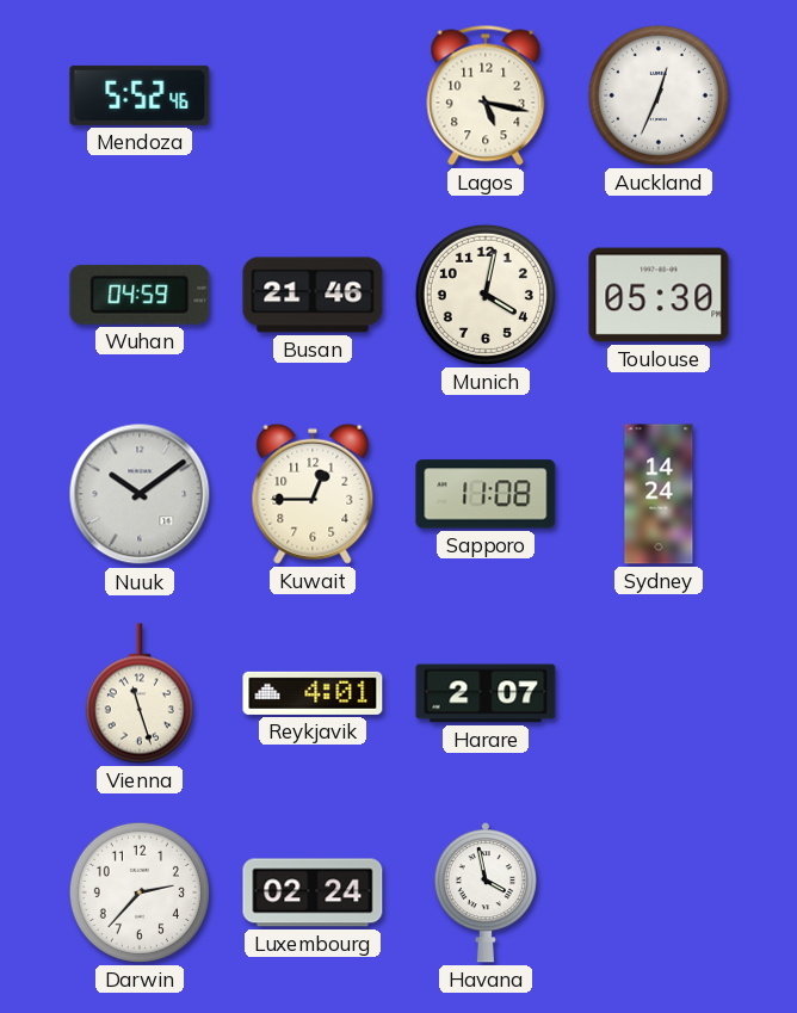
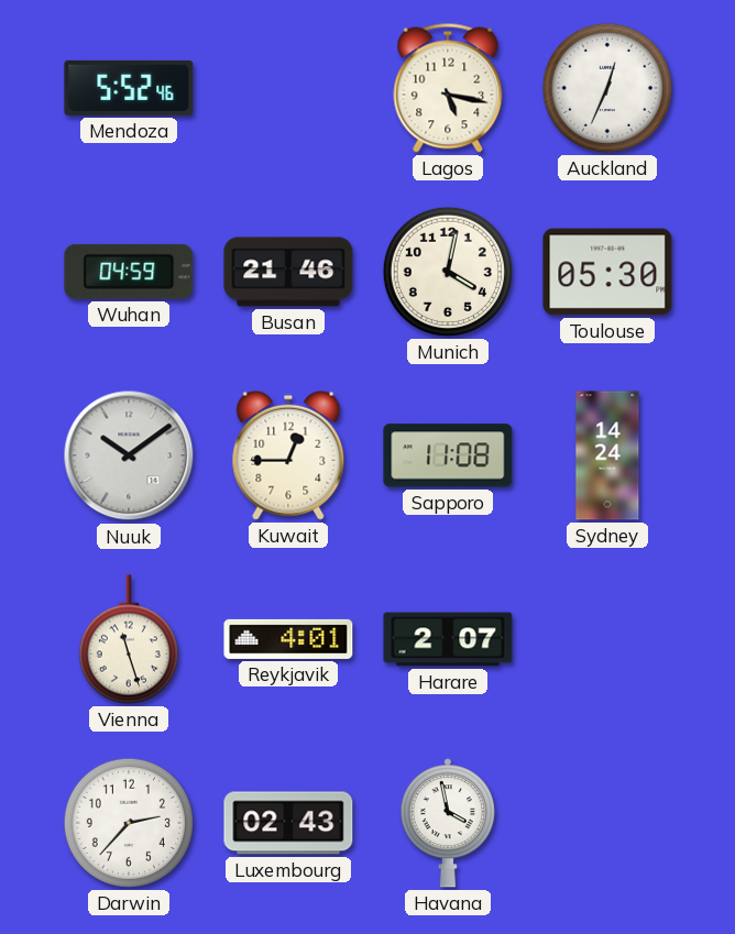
Luxembourg: 02:24 -> 02:43 (288, 823)
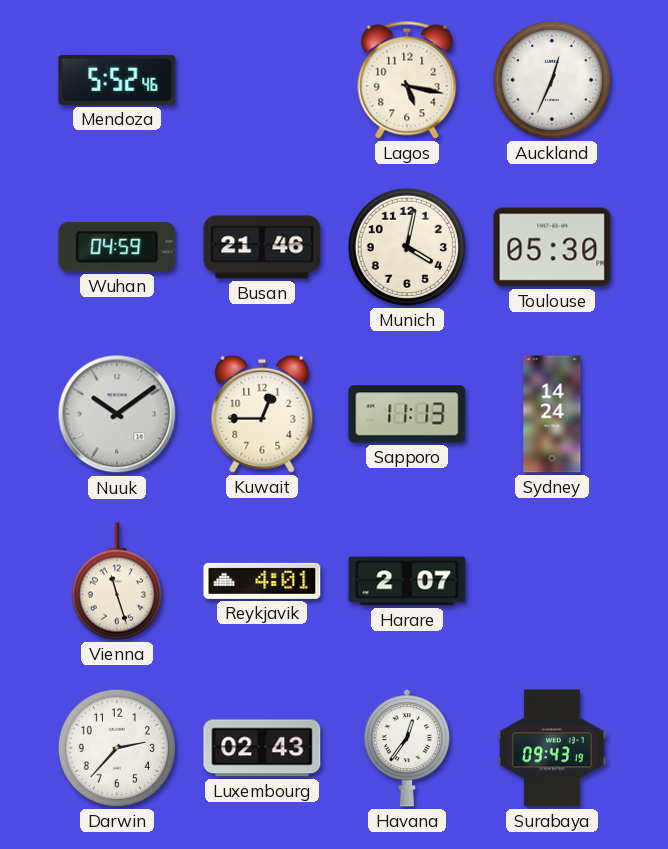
Sapporo: 11:08 -> 11:13 (407, 414)
Havana: 3:58 -> 12:36 (407, 748)
Surabaya: none -> 09:43 (552, 748)
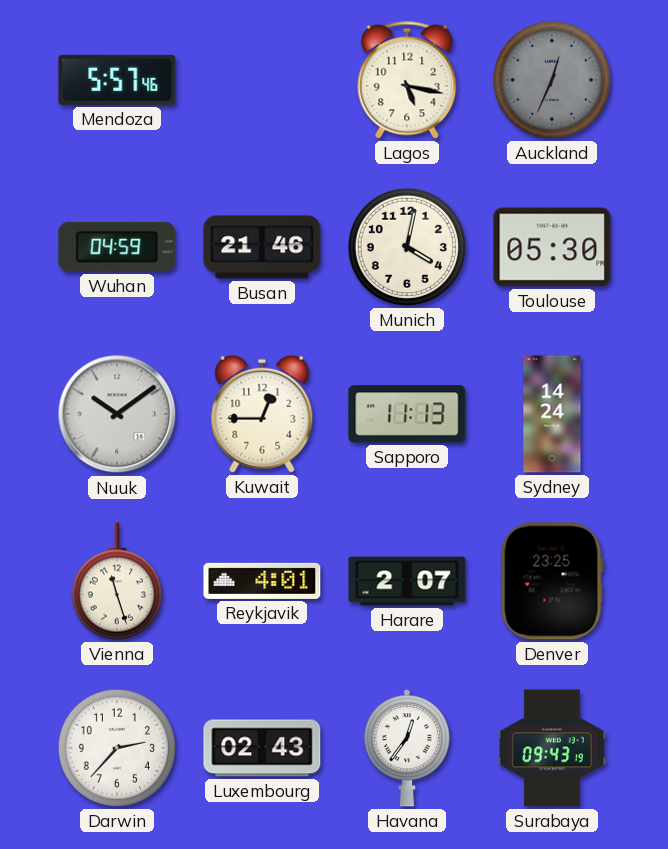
Mendoza: 5:52 -> 5:57 (117, 80)
Auckland dial: white -> grey (552, 80)
Denver: none -> 23:25 (552, 581)
